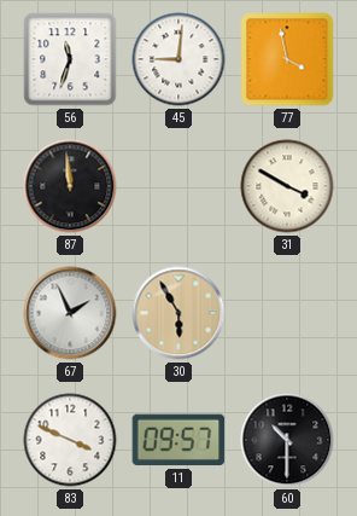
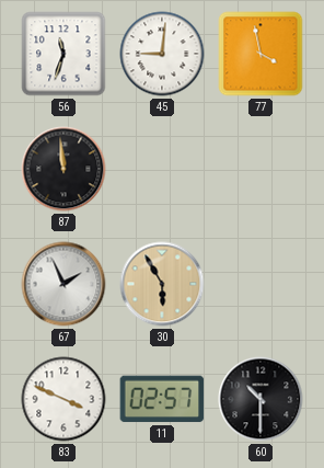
31: 3:50 -> none (287, 186)
11: 09:57 -> 02:57 (162, 399)
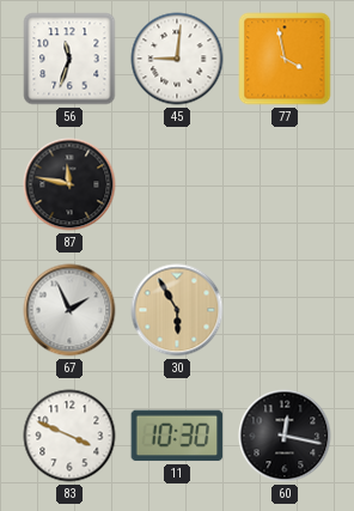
87: 11:59 -> 11:47 (69, 184)
11: 02:57 -> 10:30 (177, 436)
60: 10:30 -> 12:17 (285, 436)
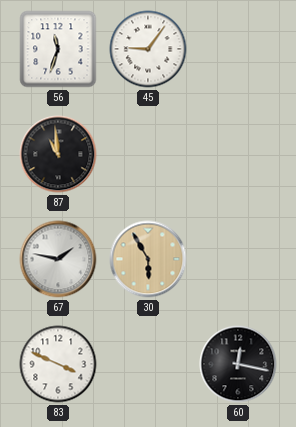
45: 9:01 -> 9:06 (148, 49)
77: 3:58 -> none (285, 59)
87: 11:47 -> 10:59 (58, 154)
67: 1:56 -> 1:47 (58, 259)
11: 10:30 -> none (177, 436)
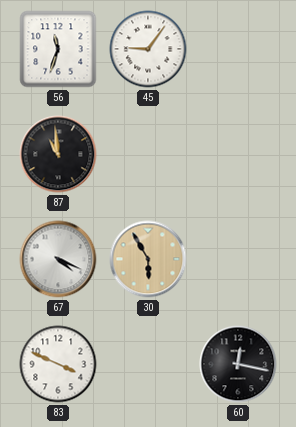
67: 1:47 -> 4:19 (58, 259)
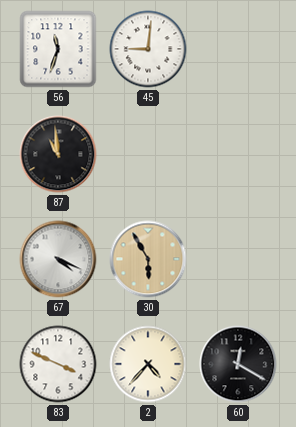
45: 9:06 -> 9:01 (148, 49)
2: none -> 4:37 (148, 364)
60: 12:17 -> 12:20 (238, 364)
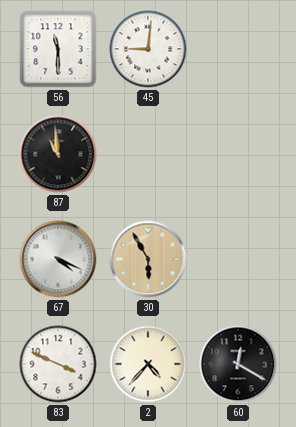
56: 11:33 -> 11:30 (58, 49)
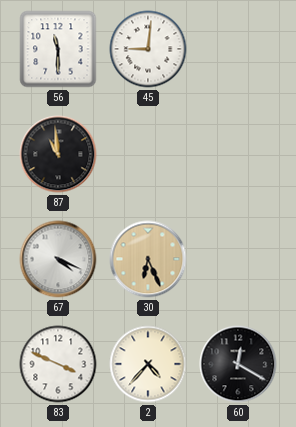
30: 5:55 -> 6:26 (148, 259)
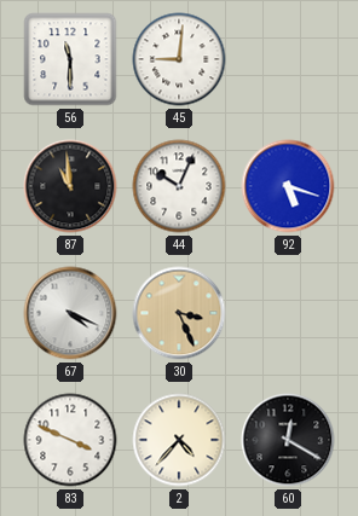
44: none -> 10:04 (179, 186)
92: none -> 5:18 (288, 186)
30: 6:26 -> 3:26 (179, 313)
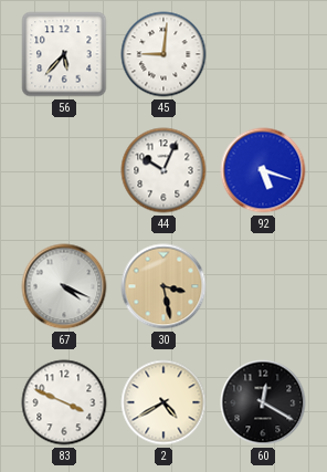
56: 11:30 -> 5:37 (64, 54)
87: 10:59 -> none (70, 186)
30: 3:26 -> 3:28 (163, 286)
2: 4:37 -> 4:40 (163, 402)
